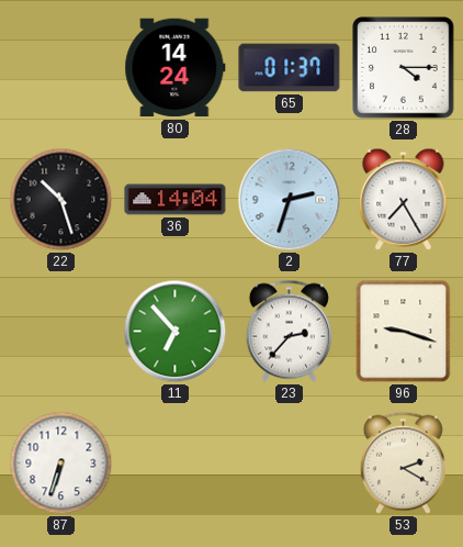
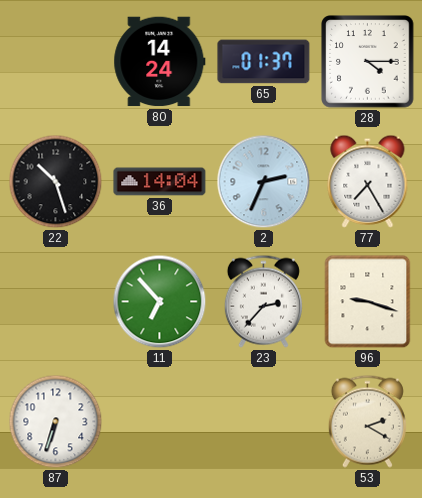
2: 2:33 -> 2:34 (264, 182)
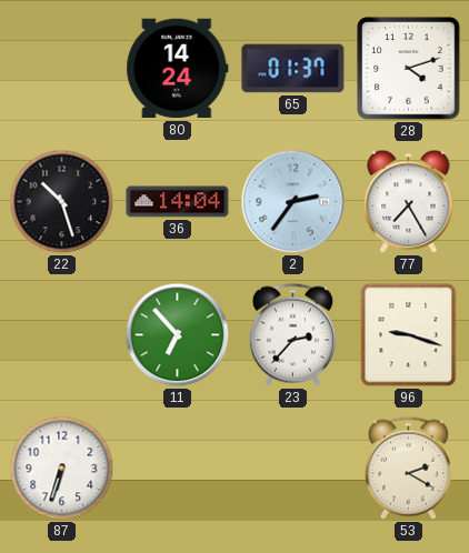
28: 4:15 -> 4:12 (409, 69)
2: 2:34 -> 2:36 (293, 202)
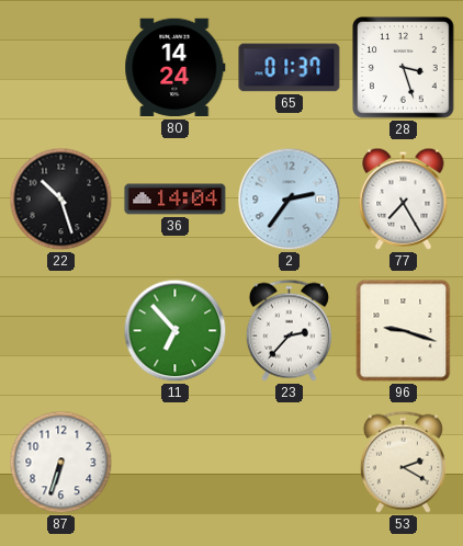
28: 4:12 -> 3:27 (404, 68)
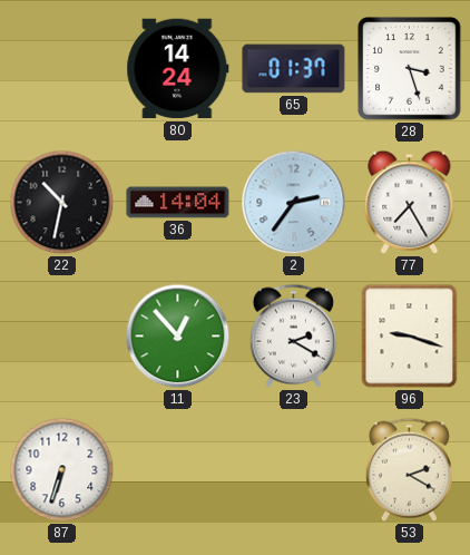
22: 10:27 -> 10:32 (62, 203)
11: 6:53 -> 12:53 (178, 337)
23: 2:37 -> 2:20 (293, 335)
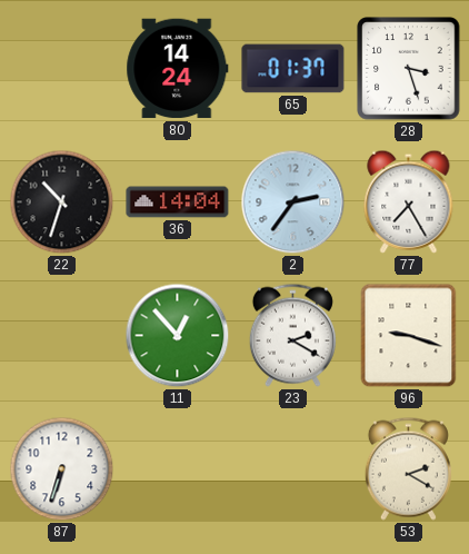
22: 10:32 -> 10:33 (62, 202)
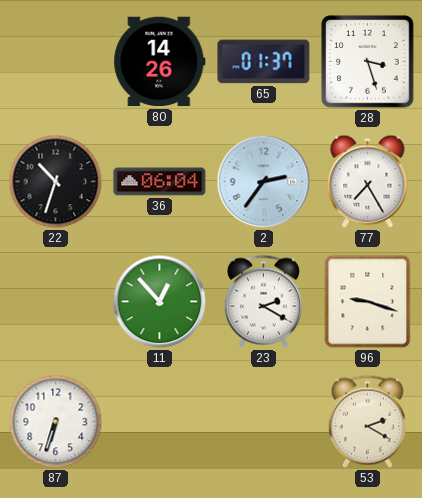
80: 14:24 -> 14:26 (160, 62)
36: 14:04 -> 06:04 (160, 182)
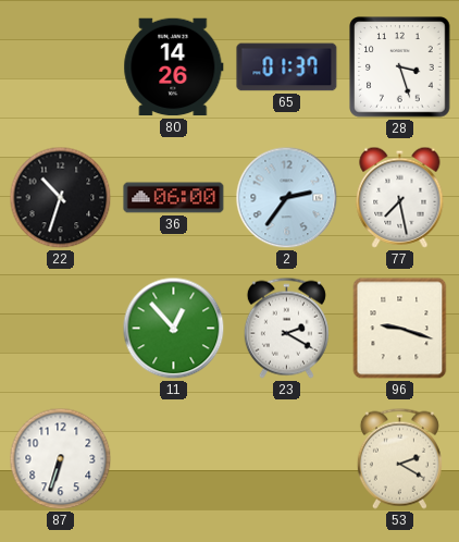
36: 06:04 -> 06:00 (174, 198)
77: 7:25 -> 7:28 (400, 197)
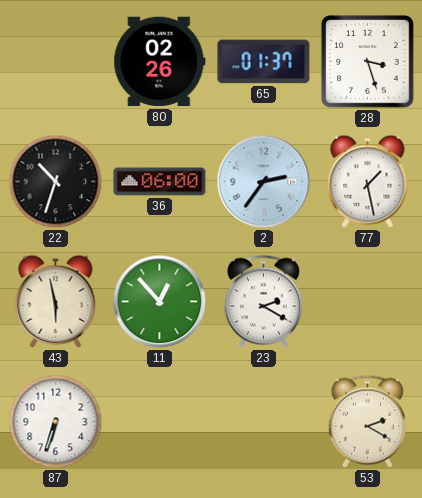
80: 14:26 -> 02:26 (160, 62)
77: 7:28 -> 1:28 (368, 181)
43: none -> 5:58 (56, 301)
96: 9:18 -> none (400, 329)
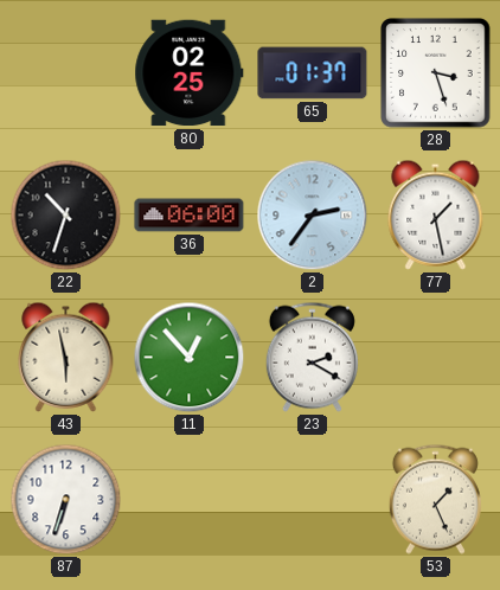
80: 02:26 -> 02:25 (190, 73)
53: 2:20 -> 1:26 (435, 499)
